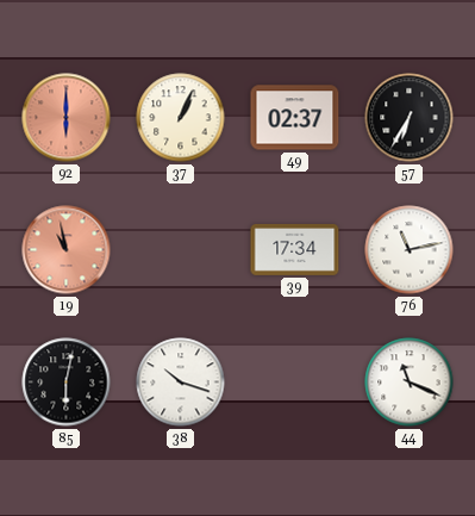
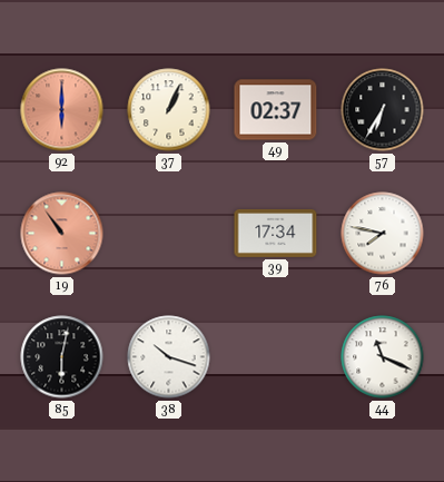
19: 10:58 -> 10:54 (62, 234)
76: 11:13 -> 7:47 (383, 234)
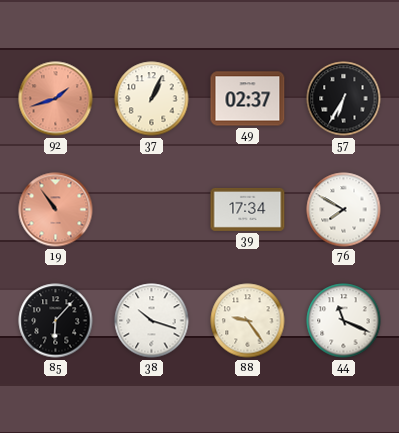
92: 6:00 -> 1:42 (56, 99)
76: 7:47 -> 7:50 (344, 210)
85: 6:02 -> 6:07 (56, 321)
88: none -> 9:24 (248, 321)
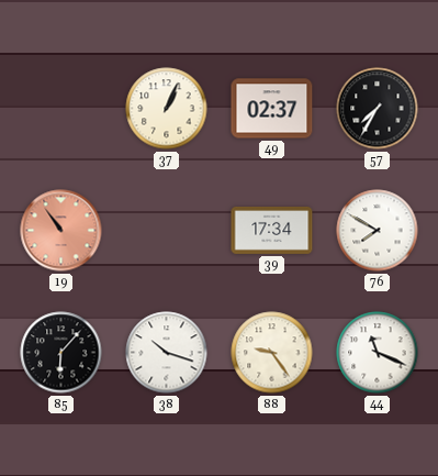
92: 1:42 -> none (56, 99)
57: 6:35 -> 7:35 (378, 109)
